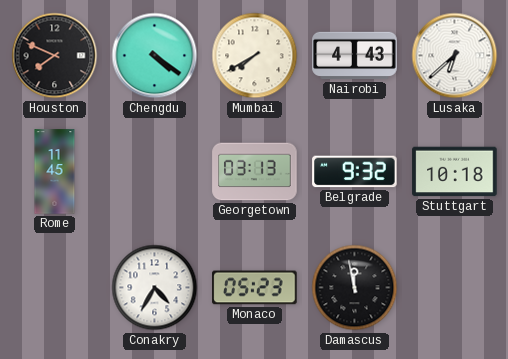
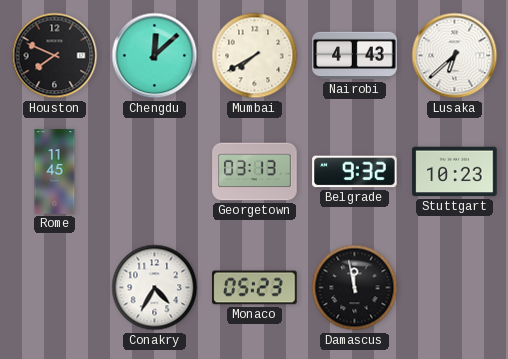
Chengdu: 4:21 -> 12:08 (155, 56)
Stuttgart: 10:18 -> 10:23 (455, 172)
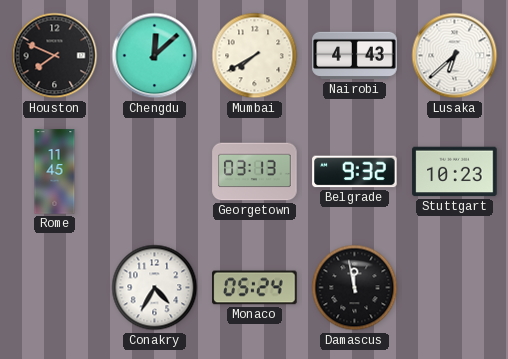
Monaco: 05:23 -> 05:24 (255, 288)
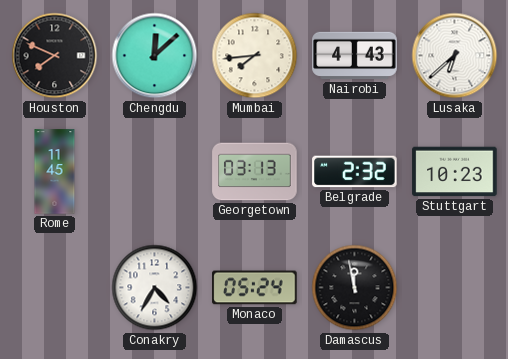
Mumbai: 7:40 -> 7:44 (255, 56)
Belgrade: 9:32 -> 2:32 (355, 172)
